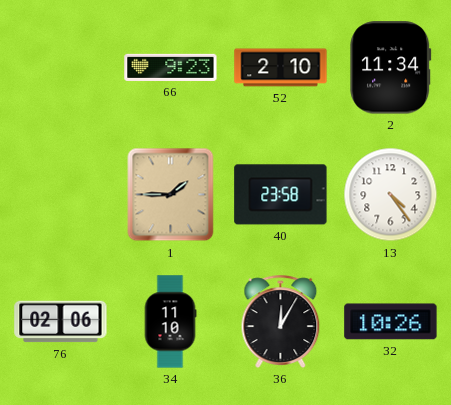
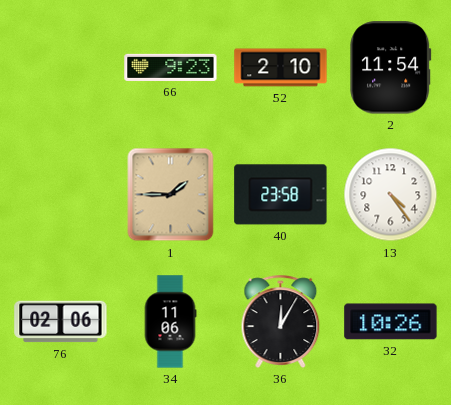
2: 11:34 -> 11:54 (391, 68)
34: 11:10 -> 11:06 (170, 322)
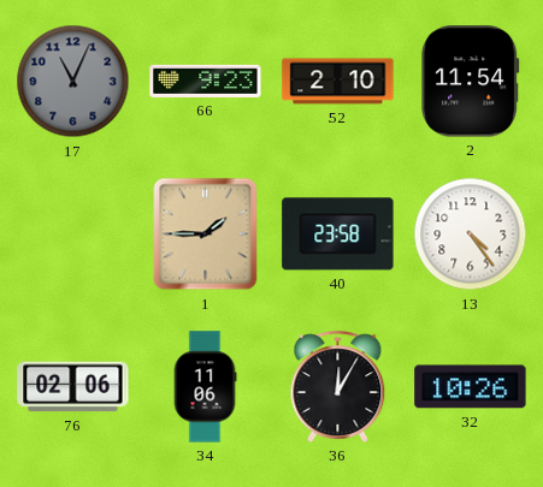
17: none -> 11:04 (73, 82)
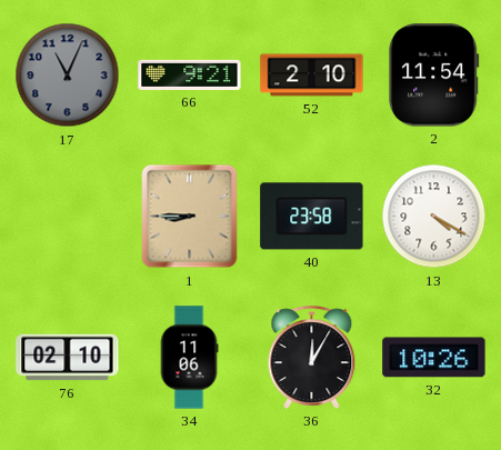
66: 9:23 -> 9:21 (190, 74)
1: 1:45 -> 8:45 (190, 217)
13: 4:24 -> 4:20 (434, 217)
76: 02:06 -> 02:10 (68, 358)
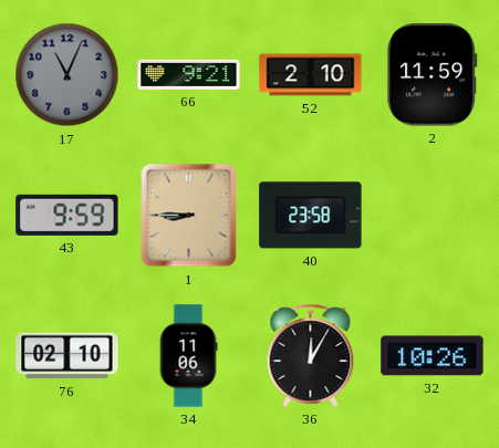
2: 11:54 -> 11:59 (433, 75)
43: none -> 9:59 (67, 215)
13: 4:20 -> none (434, 217)
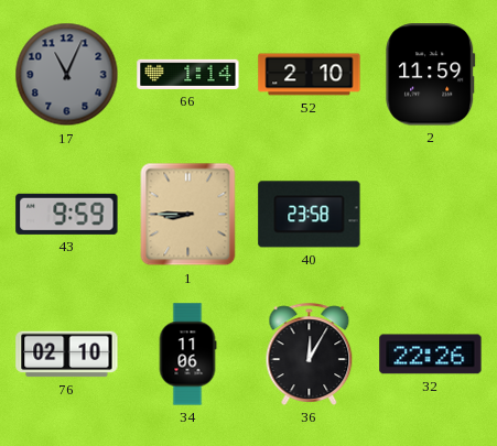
66: 9:21 -> 1:14 (188, 74)
32: 10:26 -> 22:26 (431, 355)
